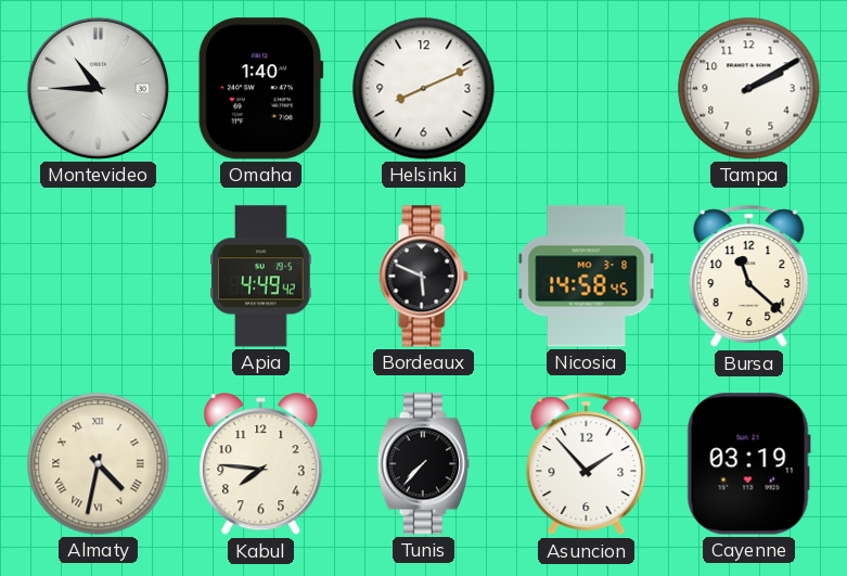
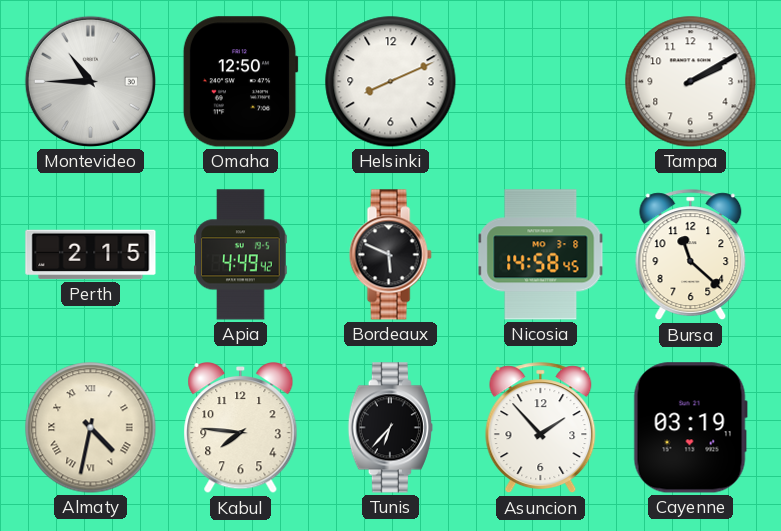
Omaha: 1:40 -> 12:50 (240, 82)
Perth: none -> 2:15 (91, 255)
Tunis: 7:37 -> 6:37 (390, 428)
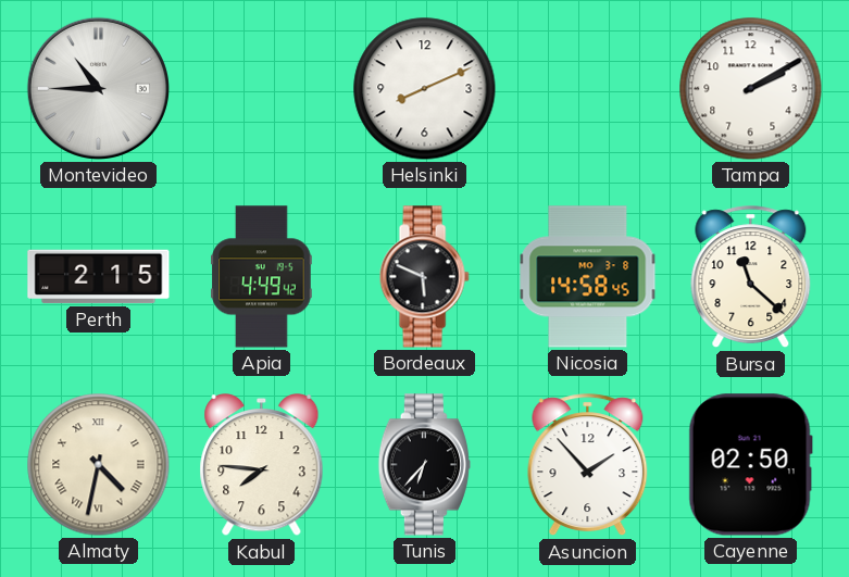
Omaha: 12:50 -> none (240, 82)
Cayenne: 03:19 -> 02:50 (750, 465)
